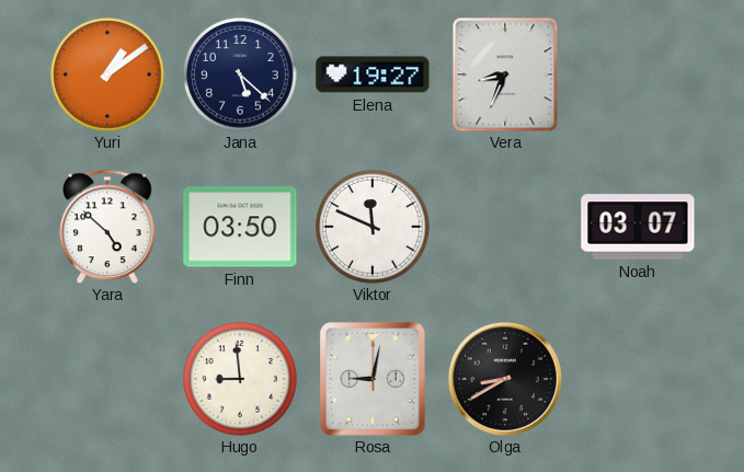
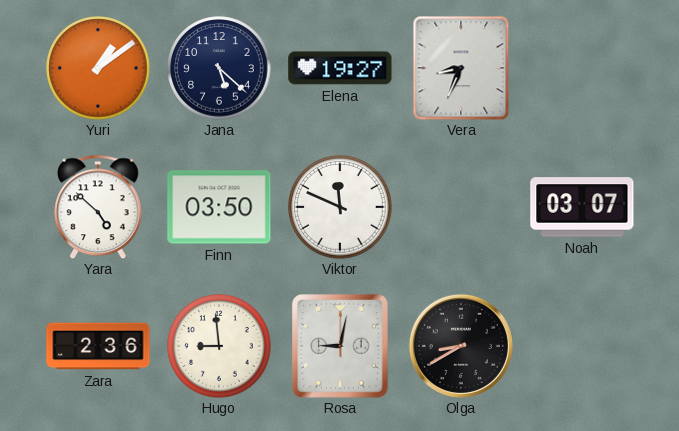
Zara: none -> 2:36 (98, 346)
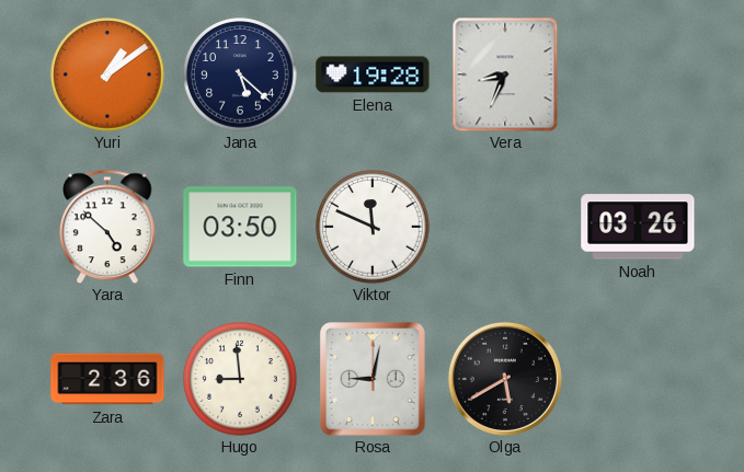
Elena: 19:27 -> 19:28 (373, 74)
Noah: 03:07 -> 03:26 (638, 227)
Olga: 8:40 -> 5:40 (505, 379)
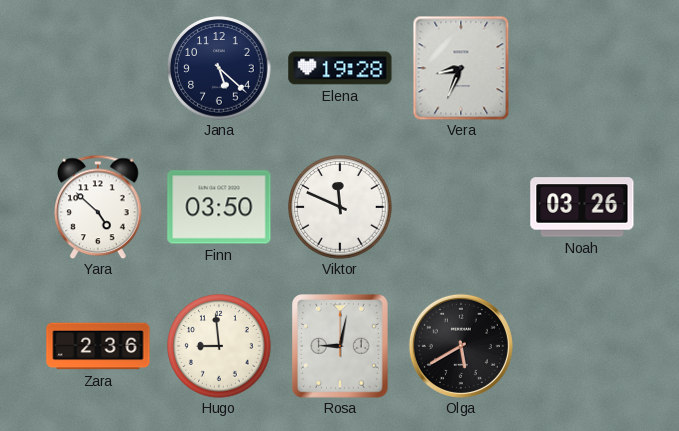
Yuri: 1:09 -> none (107, 74)
